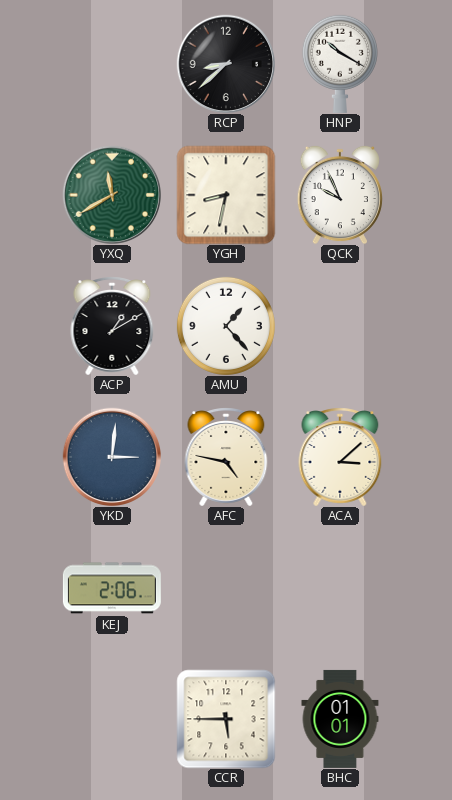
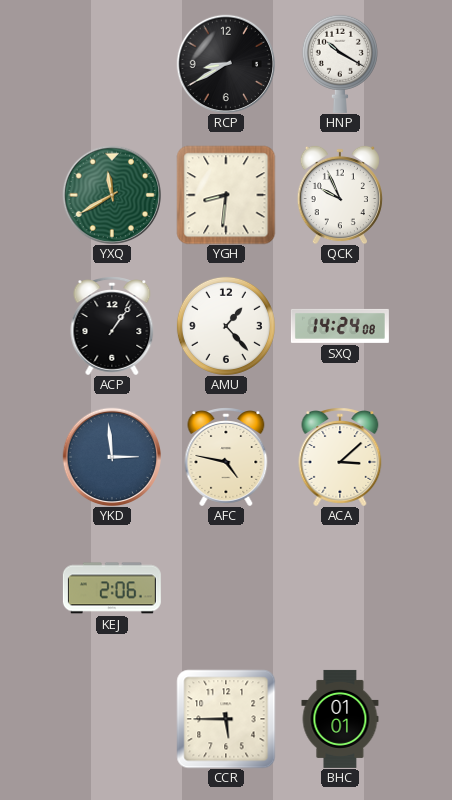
RCP: 8:38 -> 8:40 (225, 63)
YGH: 8:32 -> 8:31 (226, 195)
ACP: 1:10 -> 1:06 (112, 326)
SXQ: none -> 14:24 (340, 326)
YKD: 3:01 -> 2:59 (111, 456)
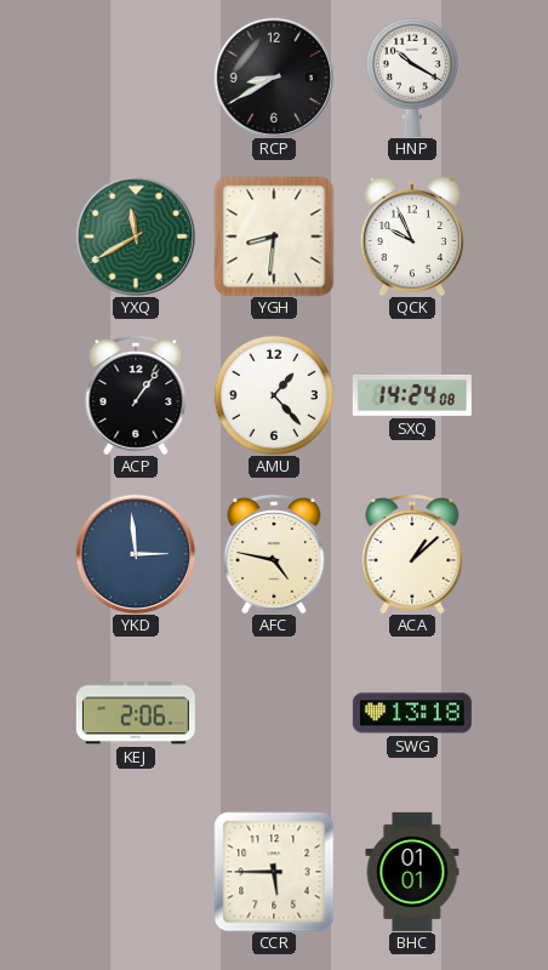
ACA: 3:08 -> 1:08 (412, 554)
SWG: none -> 13:18 (412, 713)
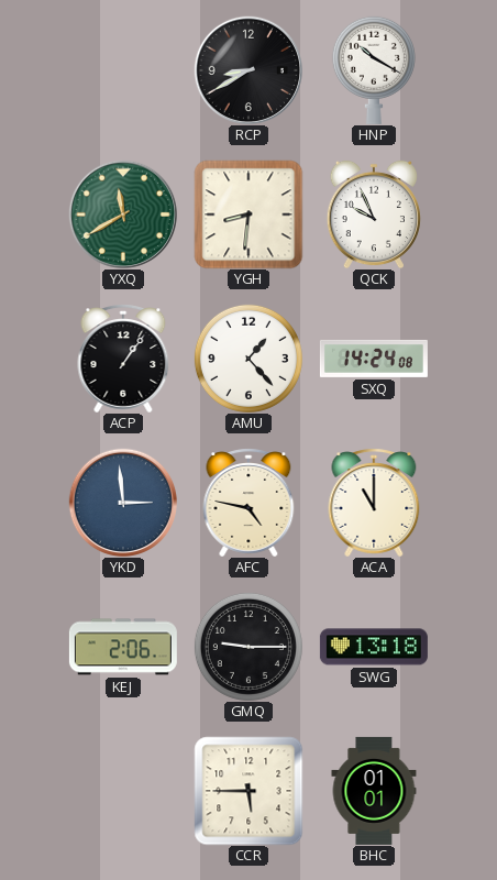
ACA: 1:08 -> 11:00 (374, 503)
GMQ: none -> 9:15 (248, 647)
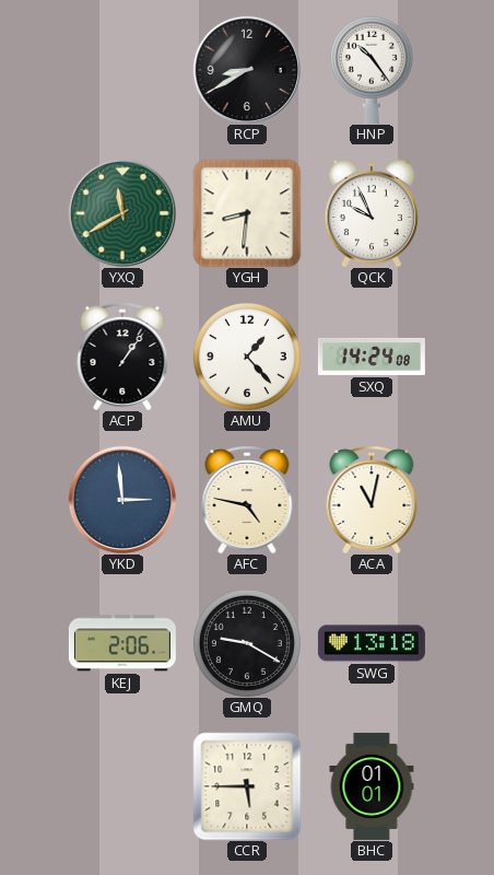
HNP: 10:20 -> 10:24 (372, 70)
ACA: 11:00 -> 11:02 (372, 500)
GMQ: 9:15 -> 9:20 (247, 643)
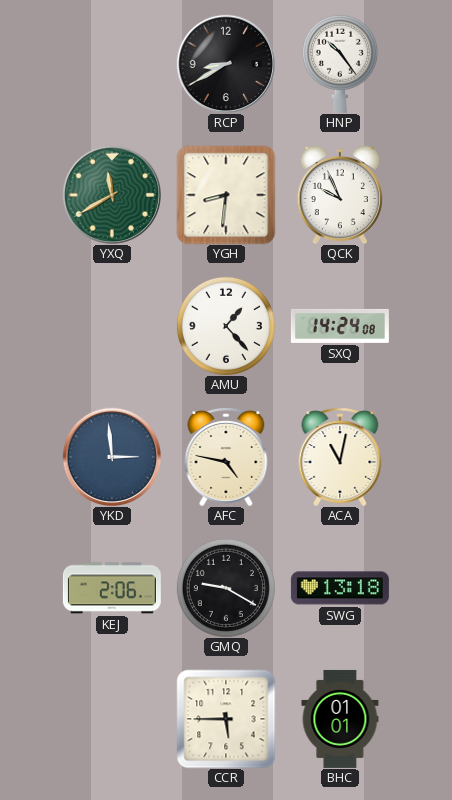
ACP: 1:06 -> none (122, 357)
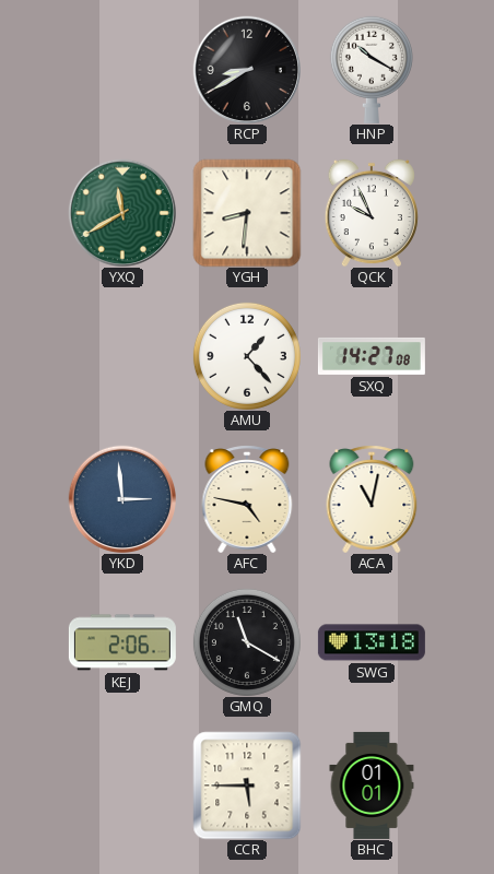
HNP: 10:24 -> 10:20 (372, 70)
SXQ: 14:24 -> 14:27 (372, 356)
GMQ: 9:20 -> 11:20 (247, 642)
